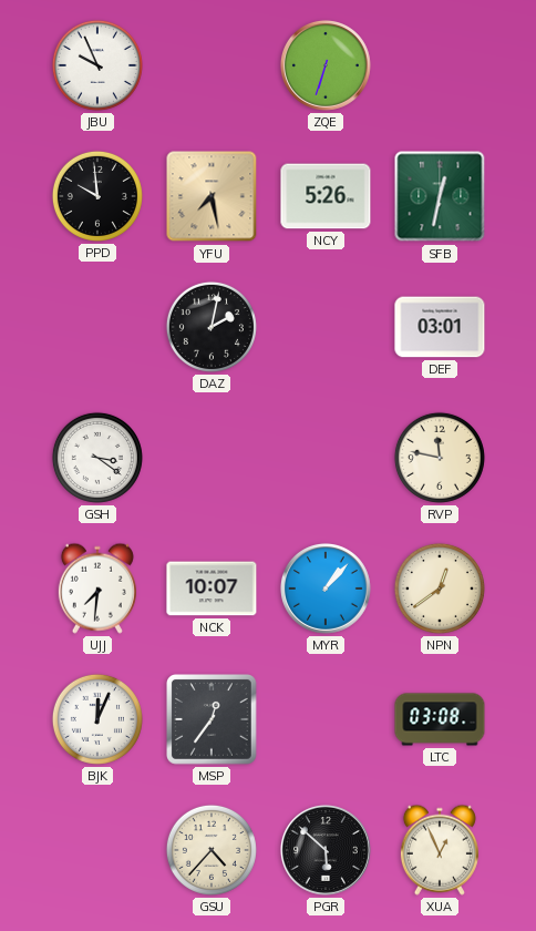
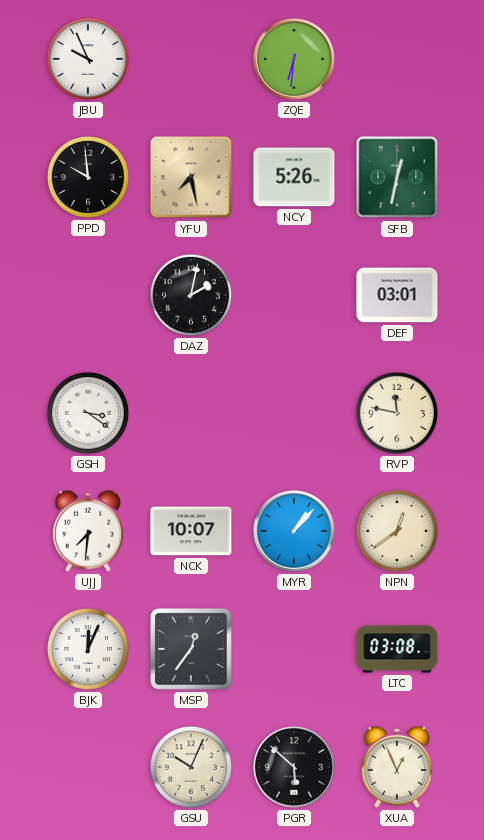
ZQE: 6:33 -> 6:31 (294, 59)
GSU: 4:37 -> 10:04 (191, 767)
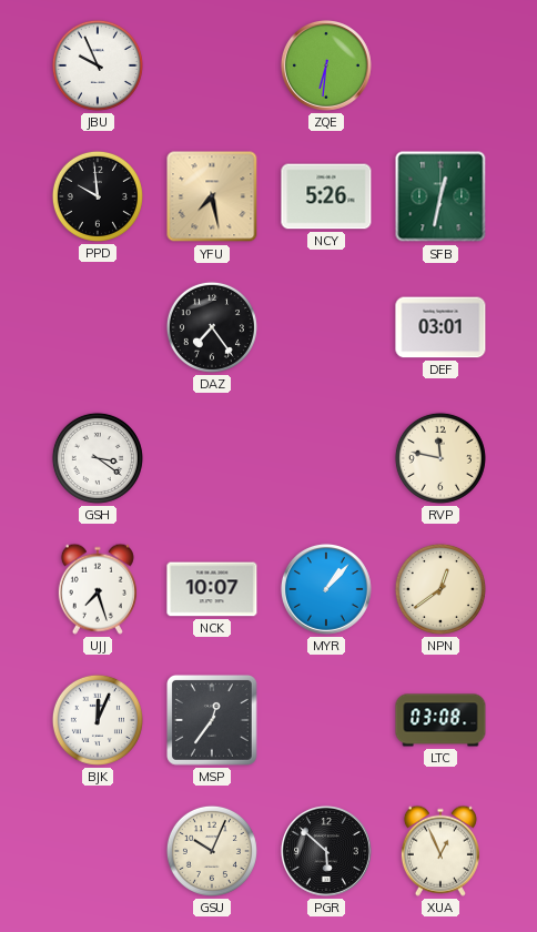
DAZ: 2:02 -> 7:24 (212, 327)
UJJ: 7:31 -> 7:27 (98, 589)
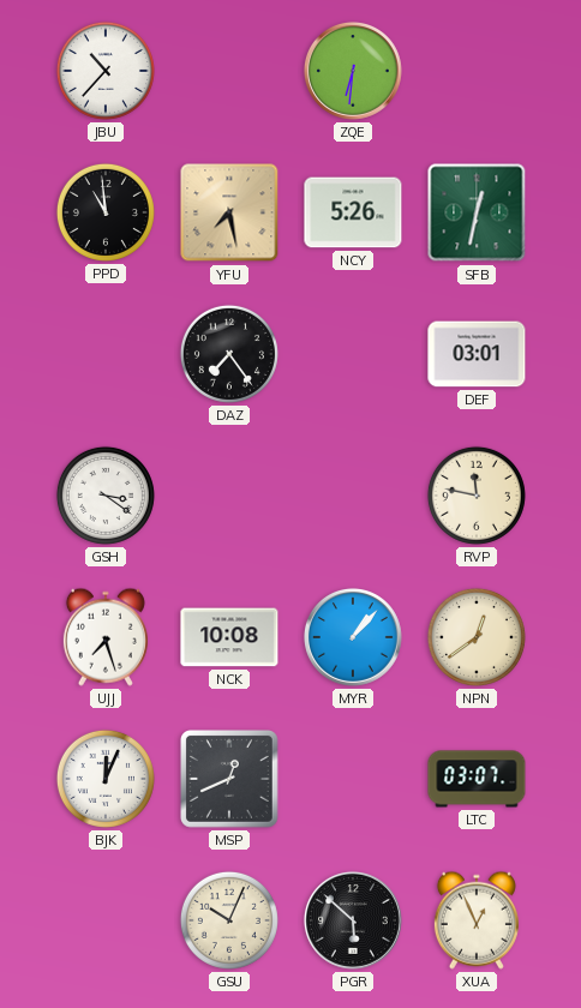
JBU: 9:56 -> 10:37 (106, 71)
PPD: 9:59 -> 10:59 (106, 212)
NCK: 10:07 -> 10:08 (229, 637)
MSP: 12:36 -> 12:41 (230, 780)
LTC: 03:08 -> 03:07 (477, 779)
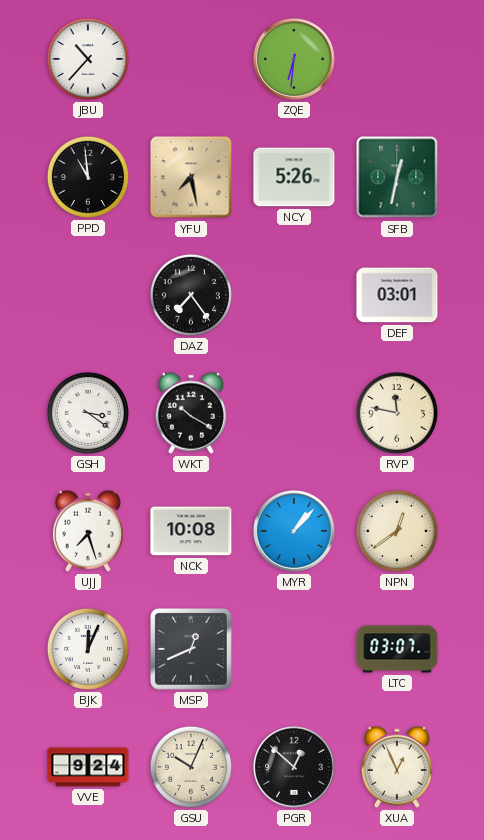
WKT: none -> 10:20 (191, 413)
VVE: none -> 9:24 (88, 767)
PGR: 5:52 -> 12:52 (294, 767)
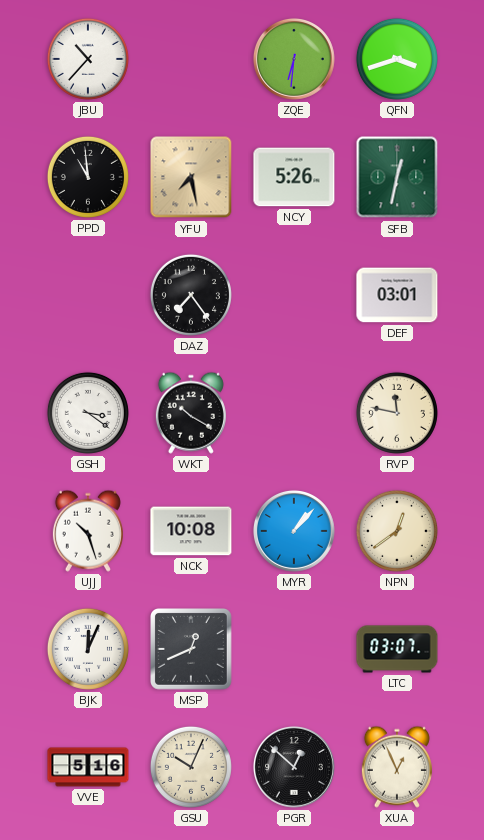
QFN: none -> 3:42 (397, 59)
UJJ: 7:27 -> 10:27 (88, 531)
VVE: 9:24 -> 5:16 (88, 767)
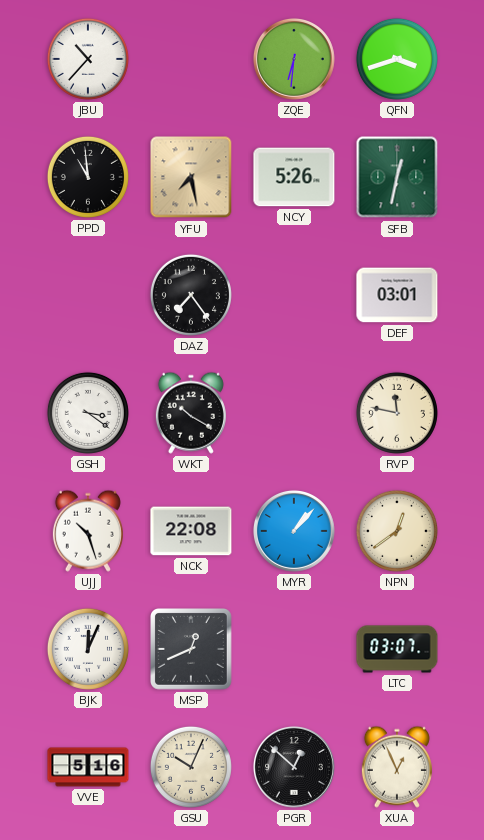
NCK: 10:08 -> 22:08 (191, 531)
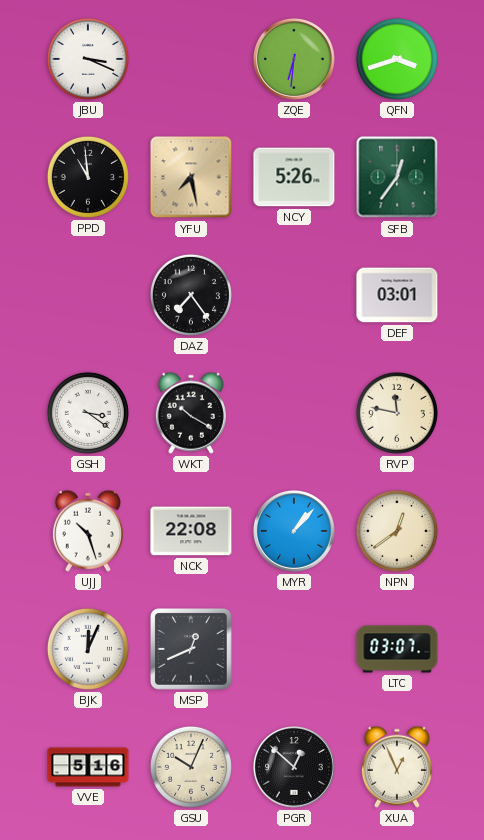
JBU: 10:37 -> 3:19 (88, 59)
SFB: 12:32 -> 12:36 (397, 177)
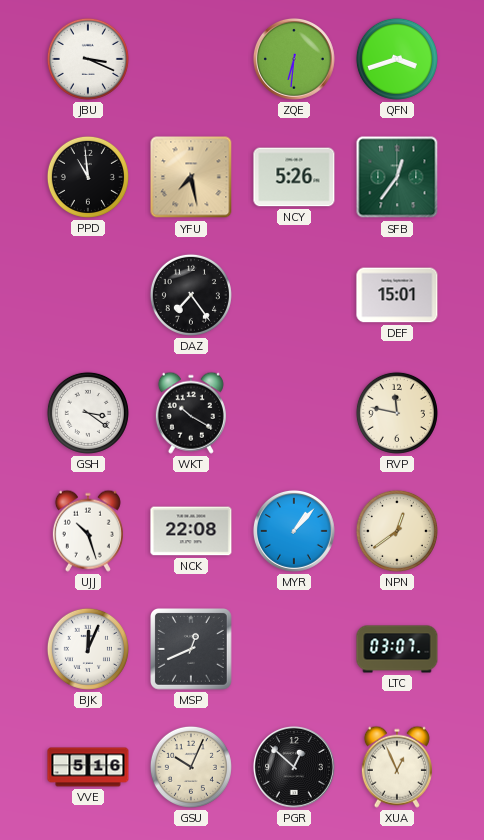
DEF: 03:01 -> 15:01 (397, 295)
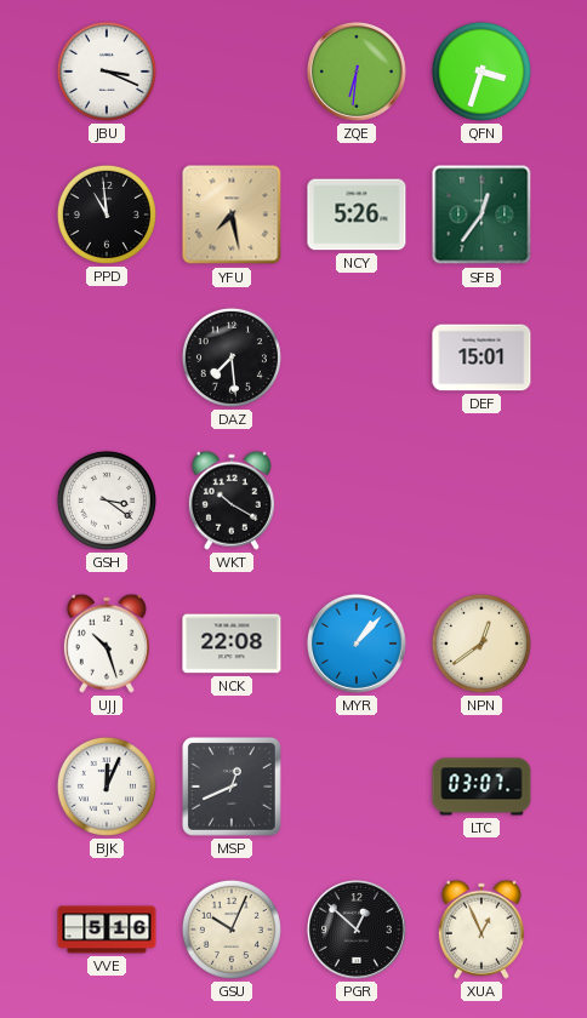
QFN: 3:42 -> 3:33 (481, 72)
DAZ: 7:24 -> 7:29 (232, 358)
RVP: 11:47 -> none (397, 413)
